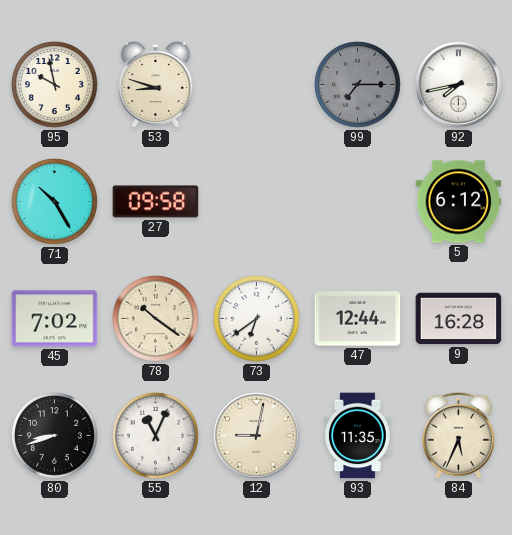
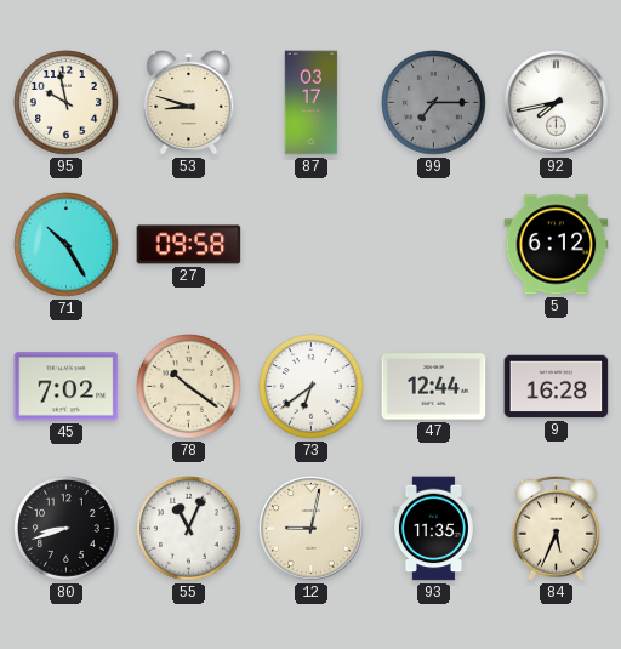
87: none -> 03:17 (312, 103)
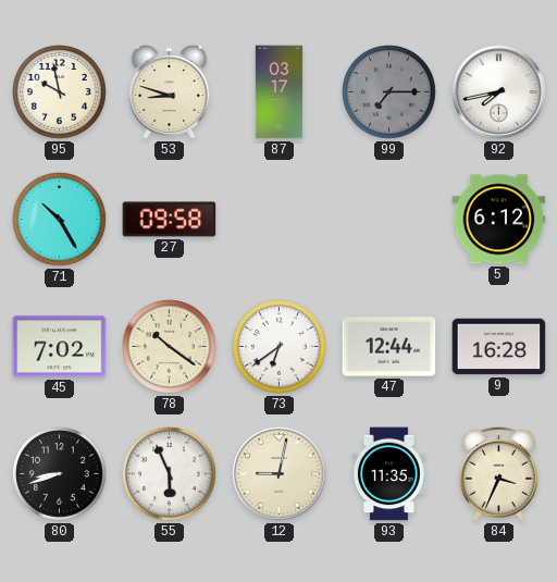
55: 11:04 -> 5:56 (170, 474)
84: 5:34 -> 3:34 (498, 473)
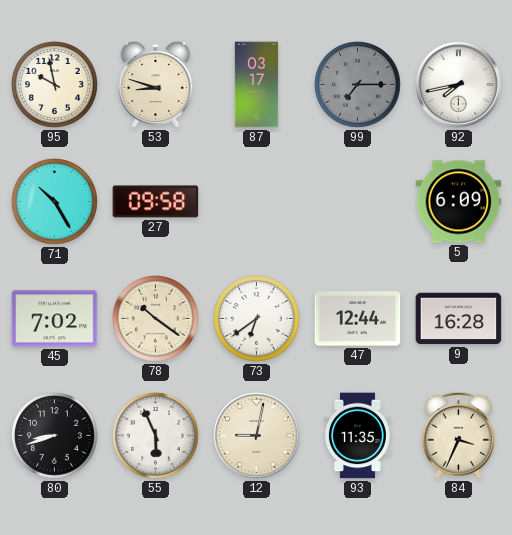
5: 6:12 -> 6:09 (459, 202)
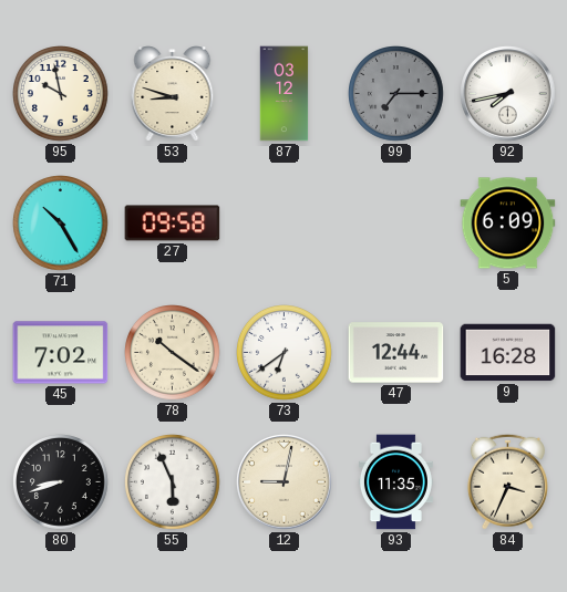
87: 03:17 -> 03:12 (285, 94)
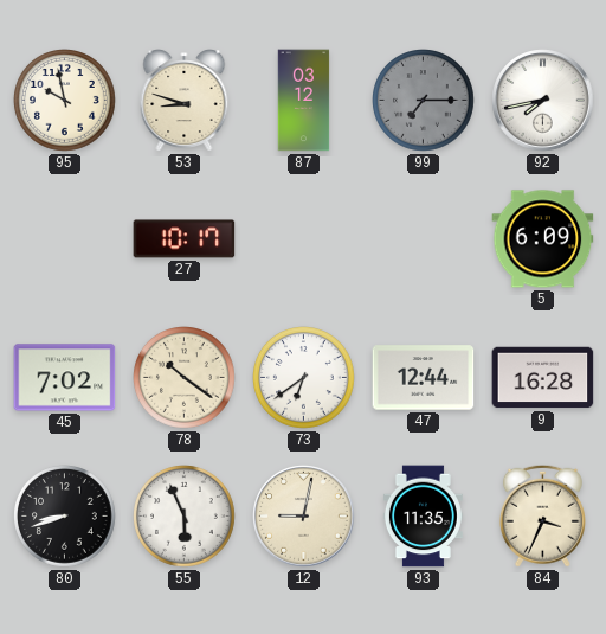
71: 10:25 -> none (61, 224)
27: 09:58 -> 10:17 (185, 239)
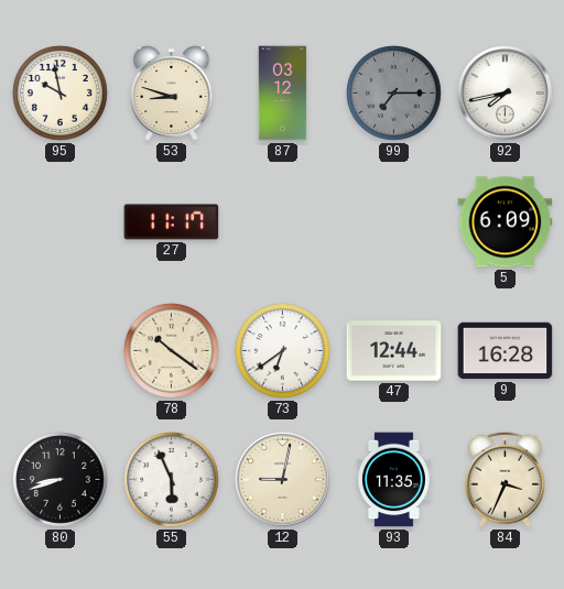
27: 10:17 -> 11:17 (172, 222)
45: 7:02 -> none (65, 378)
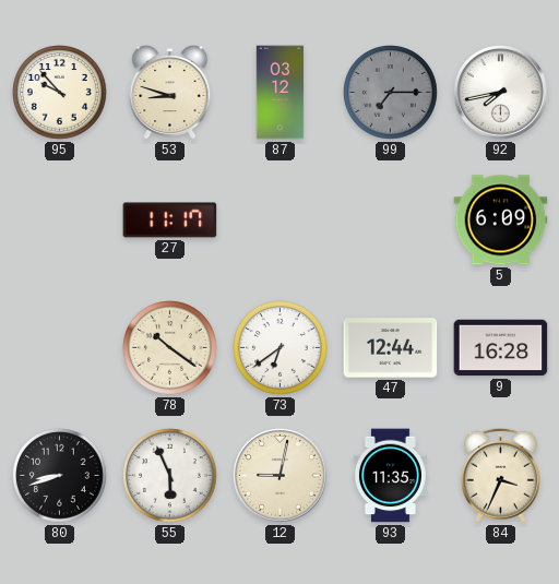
95: 9:58 -> 9:53 (60, 93)
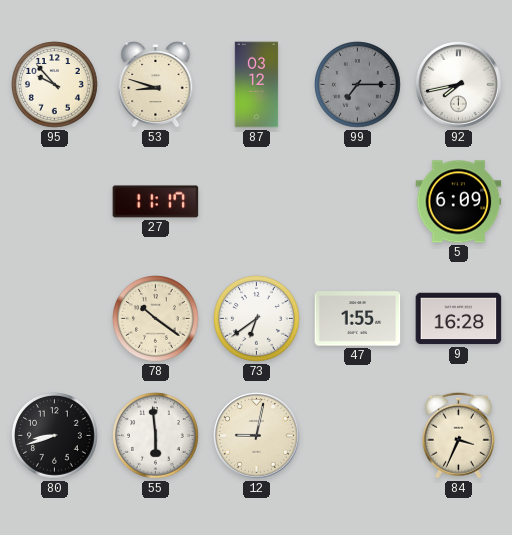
47: 12:44 -> 1:55 (358, 319)
55: 5:56 -> 5:59 (156, 436)
93: 11:35 -> none (390, 476)
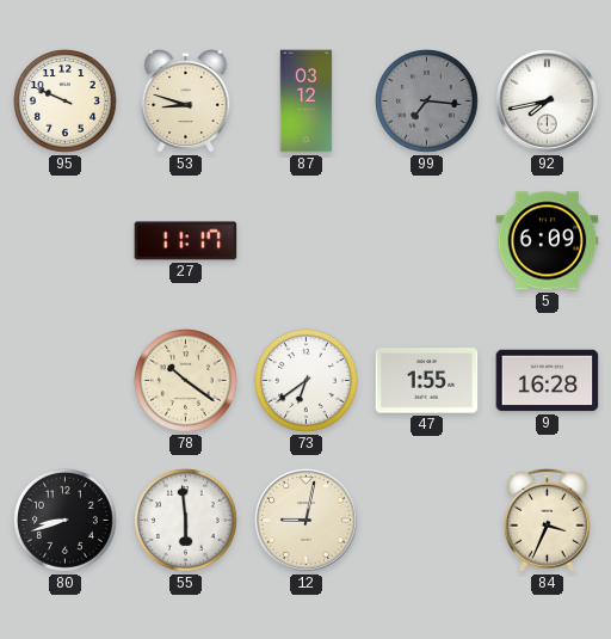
95: 9:53 -> 9:49 (66, 102)
99: 7:15 -> 7:16 (427, 102)
